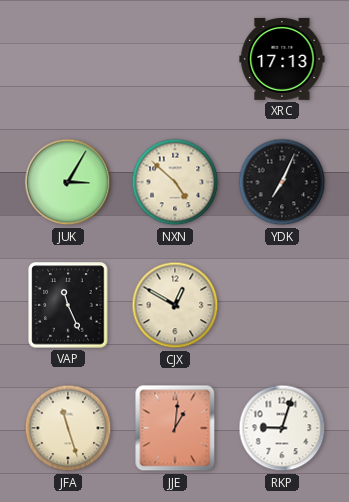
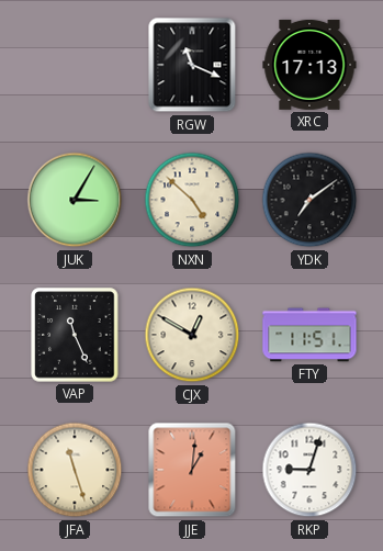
RGW: none -> 11:19 (192, 65)
YDK: 7:04 -> 7:09 (309, 200)
FTY: none -> 11:51 (309, 335)
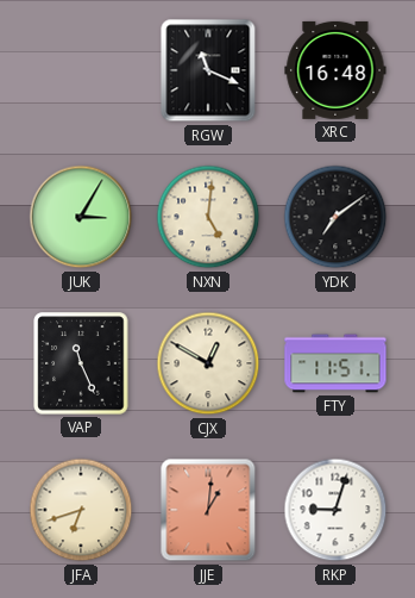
XRC: 17:13 -> 16:48 (335, 70)
NXN: 4:52 -> 5:01 (208, 217)
JFA: 11:27 -> 6:42 (81, 510)
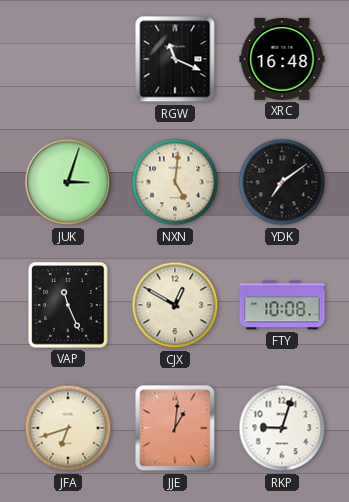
JUK: 3:05 -> 3:03 (68, 182)
FTY: 11:51 -> 10:08 (282, 305)
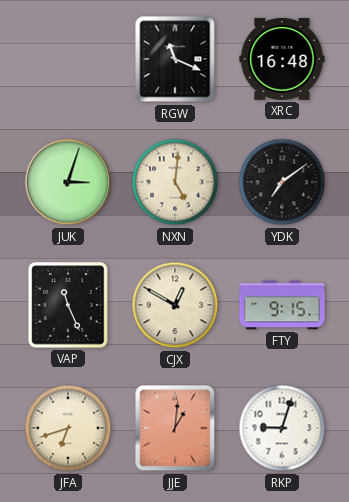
FTY: 10:08 -> 9:15 (282, 305)
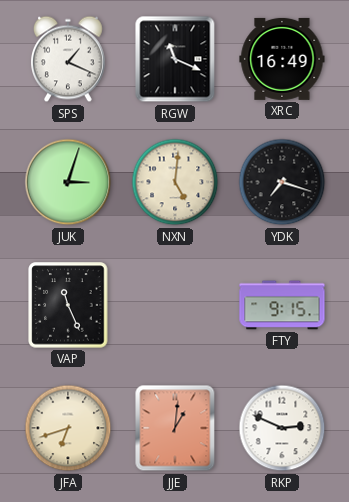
SPS: none -> 1:19 (69, 59)
XRC: 16:48 -> 16:49 (282, 59)
YDK: 7:09 -> 7:18 (282, 182)
CJX: 12:50 -> none (175, 305)
RKP: 9:03 -> 2:49 (282, 428)
